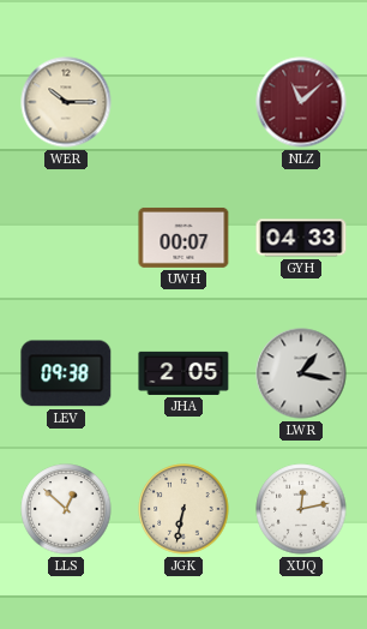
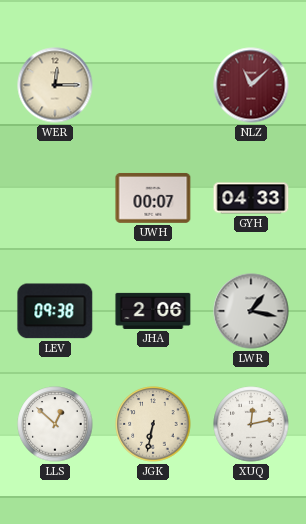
WER: 10:15 -> 12:15 (55, 85)
JHA: 2:05 -> 2:06 (153, 311)
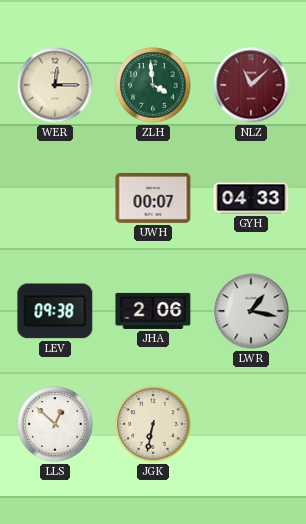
ZLH: none -> 3:59 (153, 85)
XUQ: 12:13 -> none (251, 424)
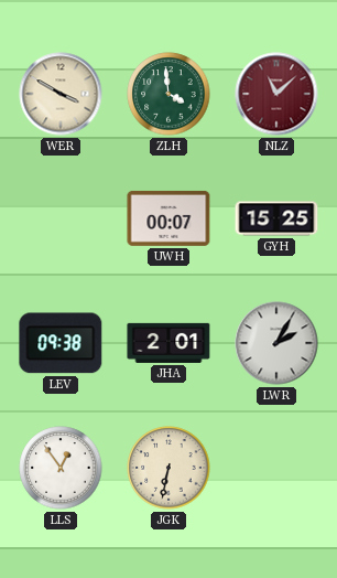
WER: 12:15 -> 3:50 (61, 94)
GYH: 04:33 -> 15:25 (276, 218)
JHA: 2:06 -> 2:01 (168, 343)
LWR: 1:17 -> 2:05 (276, 343)
LLS: 12:52 -> 12:54 (61, 468)
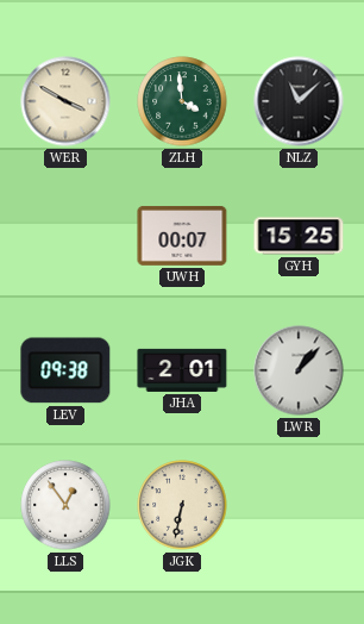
NLZ dial: burgundy -> black (299, 101)
LWR: 2:05 -> 1:07 (299, 370)
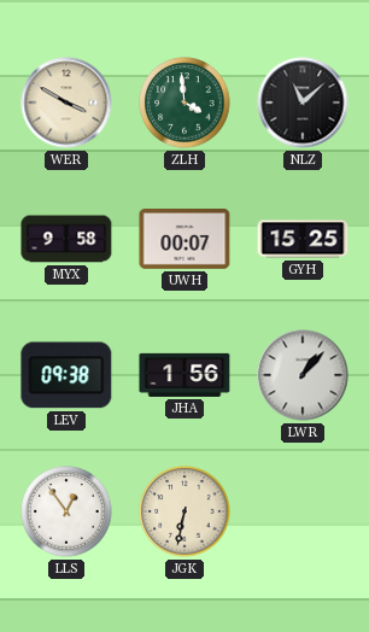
MYX: none -> 9:58 (66, 239)
JHA: 2:01 -> 1:56 (184, 375)
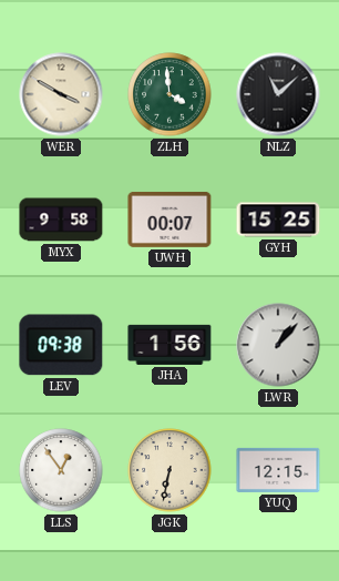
YUQ: none -> 12:15 (278, 470)
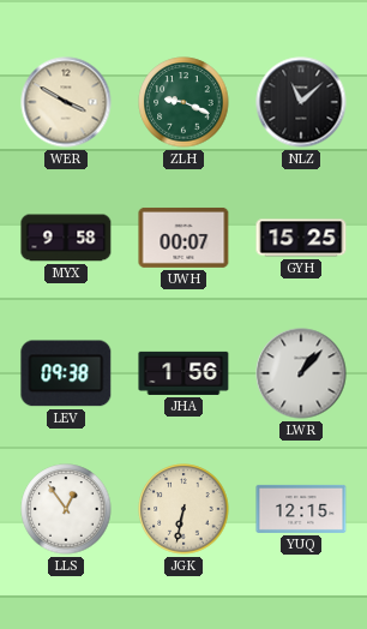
ZLH: 3:59 -> 9:19 (183, 102)
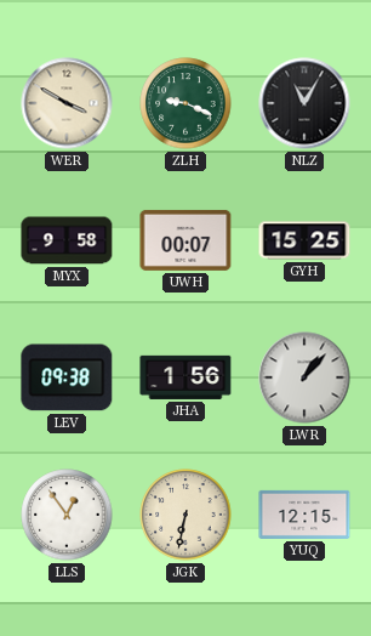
NLZ: 11:08 -> 11:05 (304, 103)
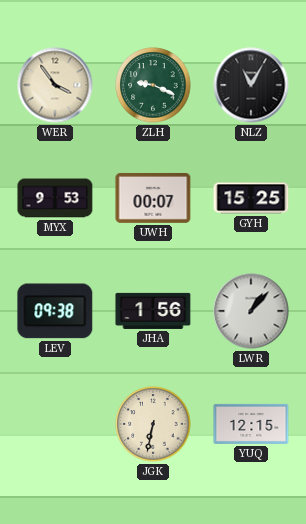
WER: 3:50 -> 3:54 (55, 85)
MYX: 9:58 -> 9:53 (55, 198)
LLS: 12:54 -> none (67, 515)
